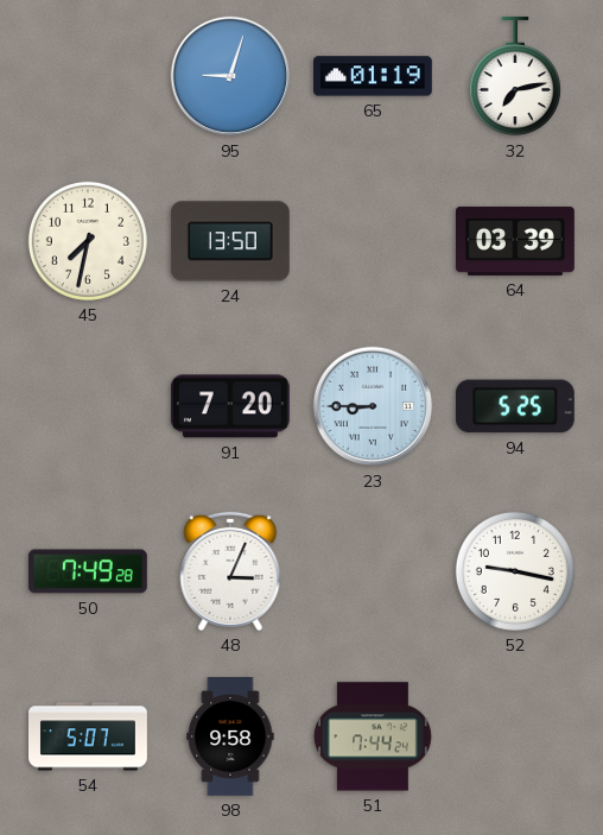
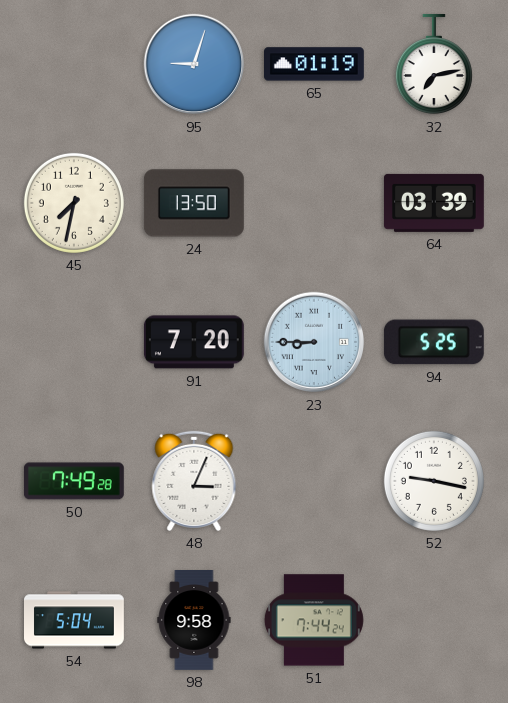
54: 5:07 -> 5:04 (75, 620)
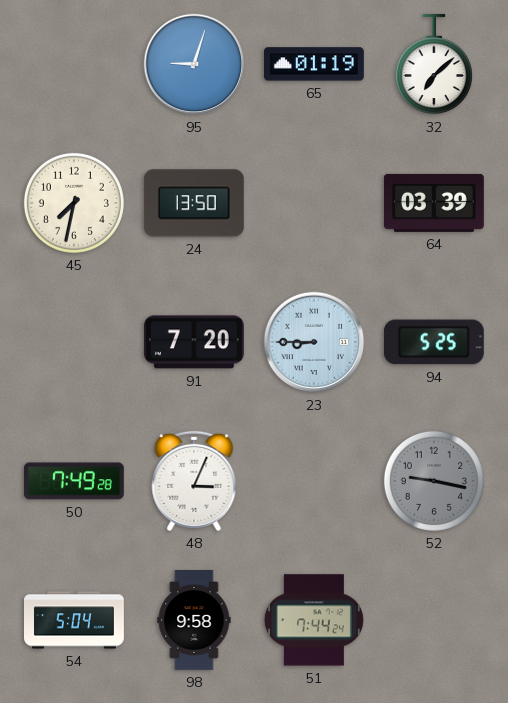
32: 7:13 -> 7:08 (434, 64)
52 dial: white -> grey (434, 481)
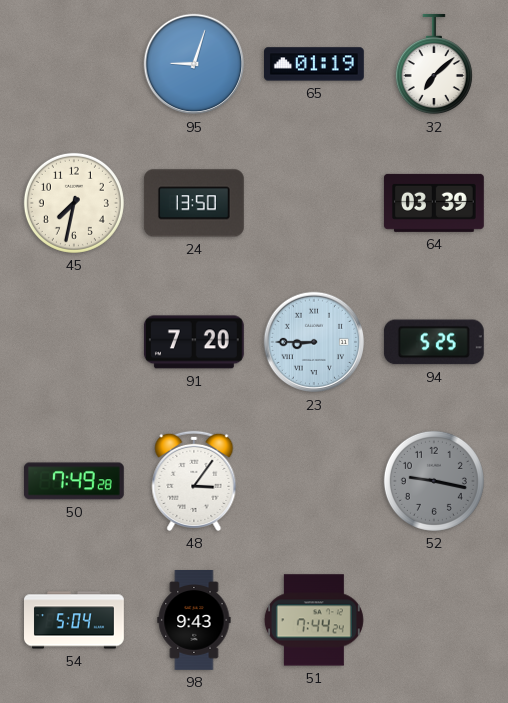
48: 3:04 -> 3:06 (194, 481)
98: 9:58 -> 9:43 (194, 621)
